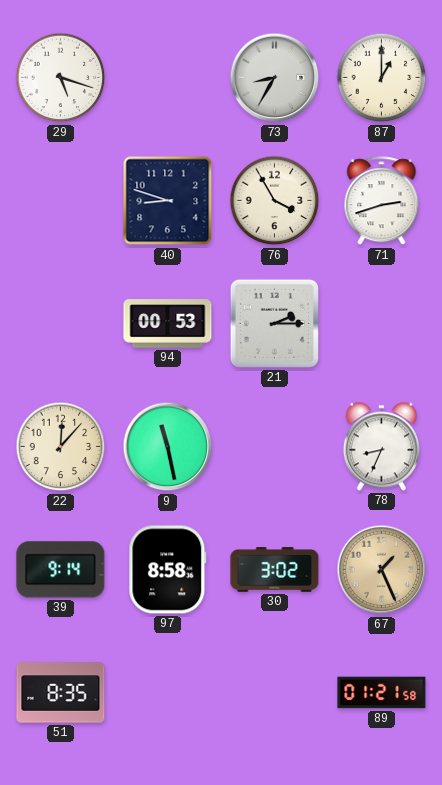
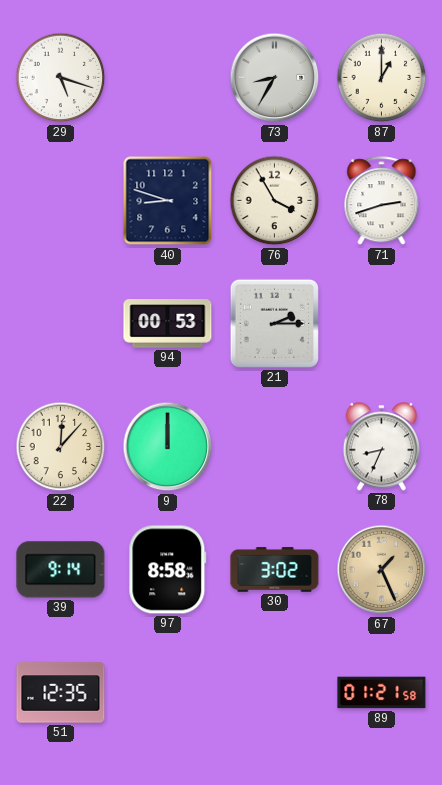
9: 11:28 -> 12:00 (168, 447)
51: 8:35 -> 12:35 (61, 693)
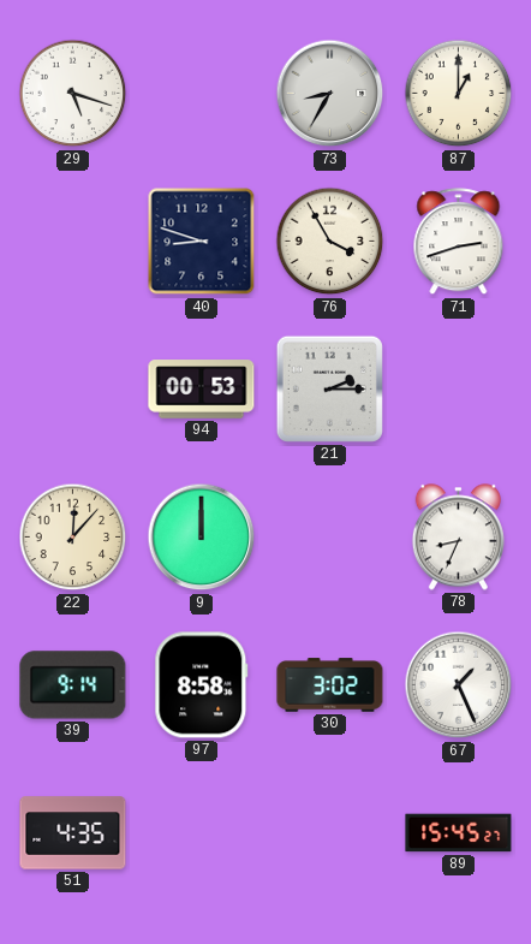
67 dial: champagne -> white (459, 685)
51: 12:35 -> 4:35 (73, 833)
89: 01:21 -> 15:45 (459, 833)
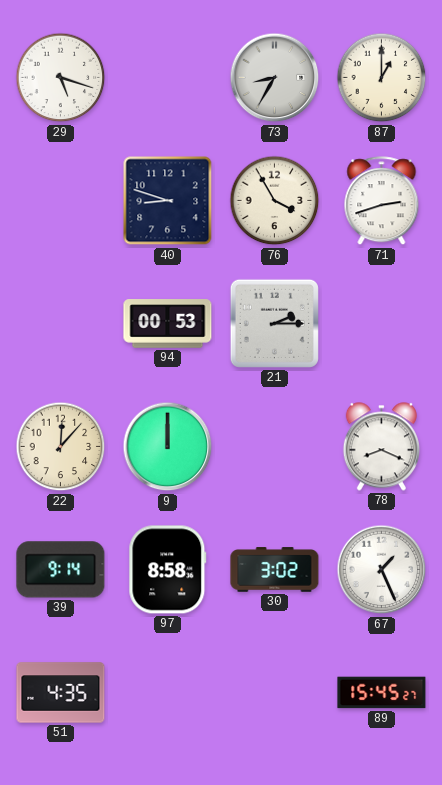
78: 8:34 -> 8:19 (381, 447)
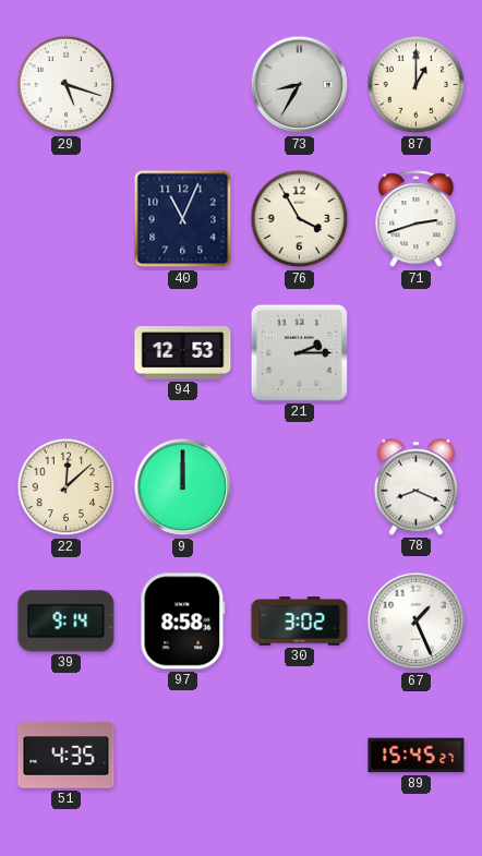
40: 8:48 -> 11:04 (183, 219)
94: 00:53 -> 12:53 (183, 353)
22: 12:07 -> 12:08 (67, 487)
